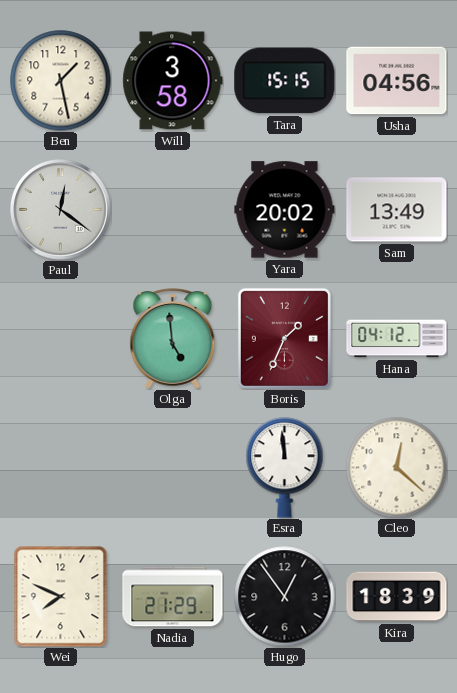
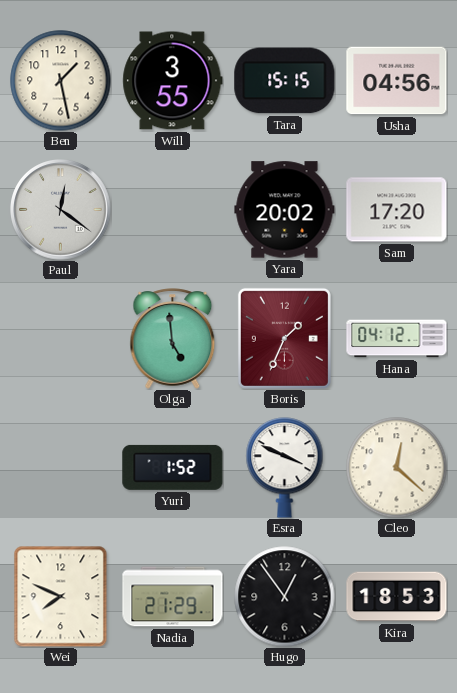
Will: 3:58 -> 3:55 (173, 81)
Sam: 13:49 -> 17:20 (397, 210)
Yuri: none -> 1:52 (173, 467)
Esra: 11:59 -> 3:49 (285, 468)
Kira: 18:39 -> 18:53 (397, 597)
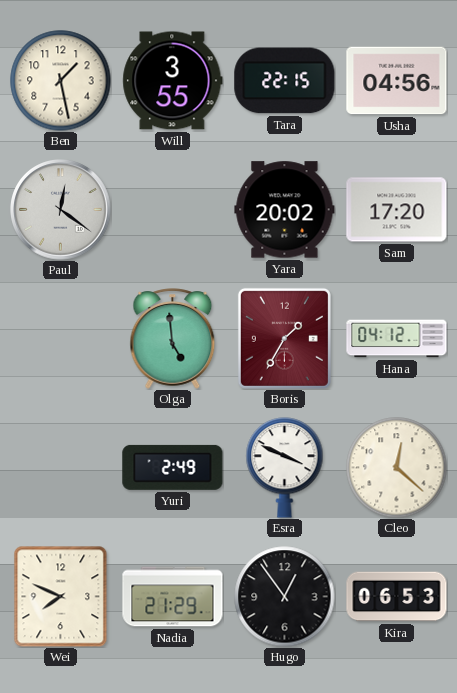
Tara: 15:15 -> 22:15 (285, 81)
Boris: 1:34 -> 1:35 (284, 338)
Yuri: 1:52 -> 2:49 (173, 467)
Kira: 18:53 -> 06:53 (397, 597)
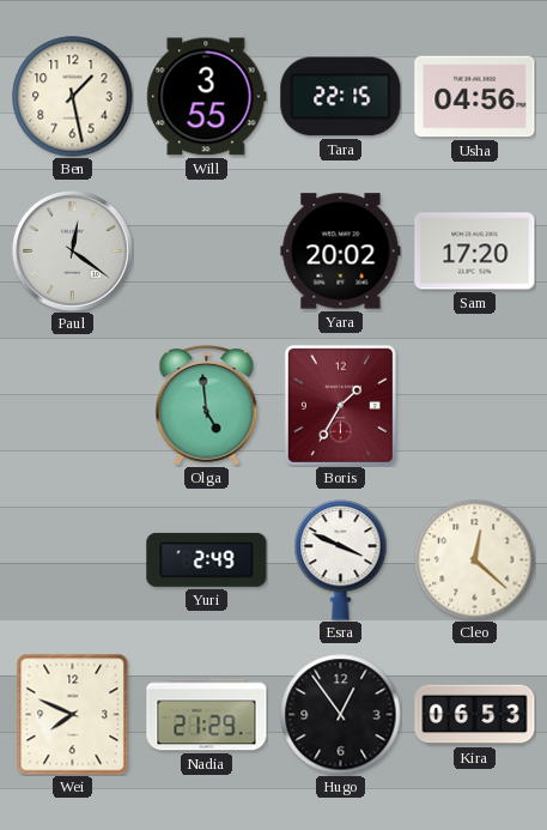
Hana: 04:12 -> none (397, 339)
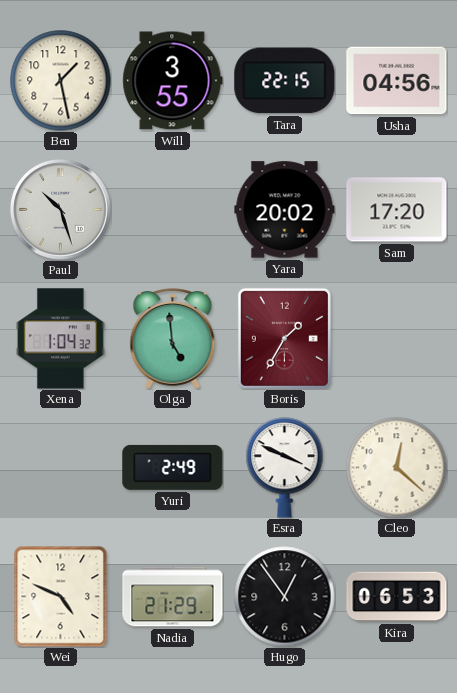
Paul: 12:21 -> 10:27 (61, 210)
Xena: none -> 1:04 (60, 339)
Wei: 7:49 -> 4:49 (61, 596)
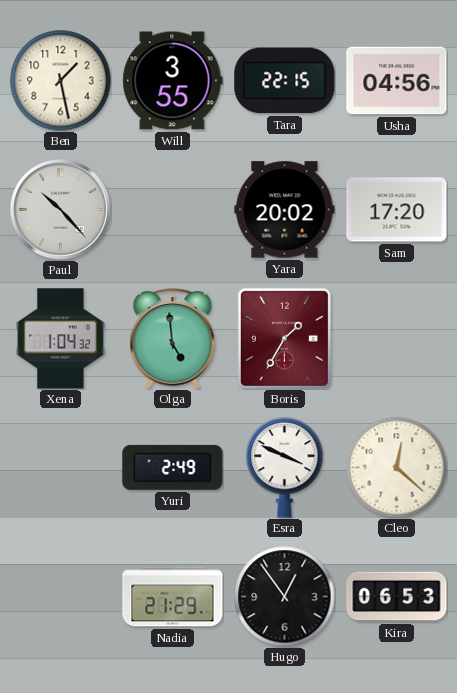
Paul: 10:27 -> 10:23 (61, 210)
Wei: 4:49 -> none (61, 596)
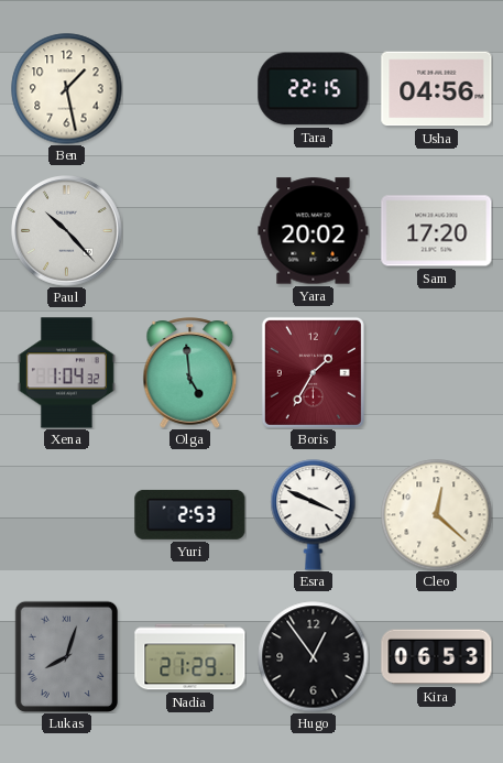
Will: 3:55 -> none (173, 81)
Yuri: 2:49 -> 2:53 (190, 514)
Lukas: none -> 8:03 (66, 656)
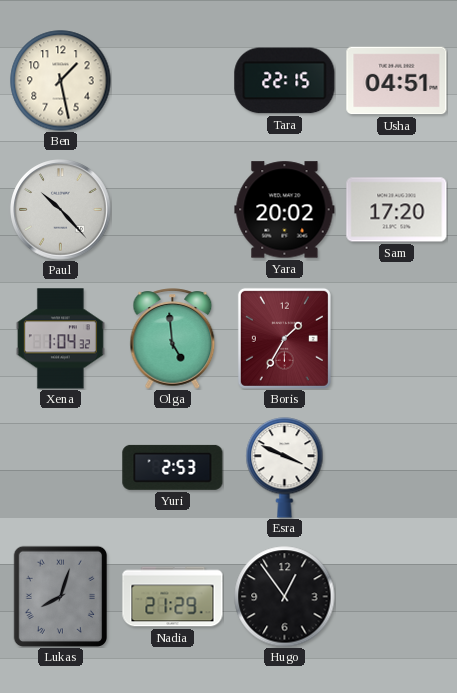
Usha: 04:56 -> 04:51 (397, 81)
Cleo: 12:22 -> none (437, 515)
Kira: 06:53 -> none (437, 657)
